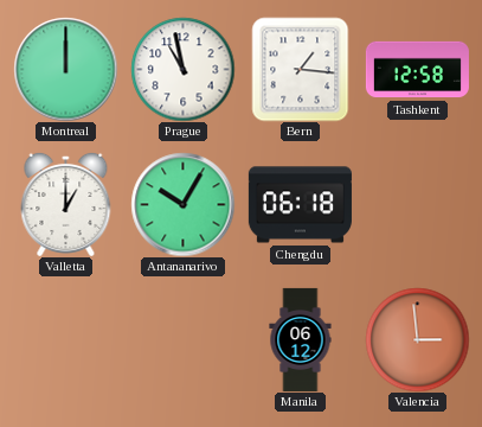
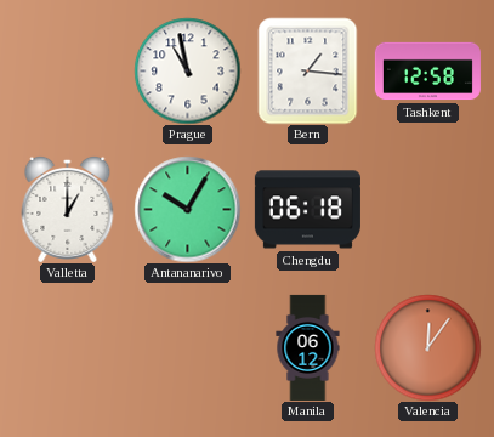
Montreal: 12:00 -> none (65, 69)
Valencia: 2:59 -> 12:06 (427, 347)
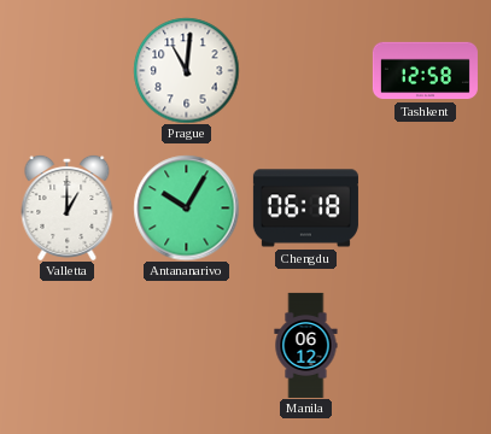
Prague: 10:58 -> 11:01 (186, 70)
Bern: 1:16 -> none (308, 70)
Valencia: 12:06 -> none (427, 347)
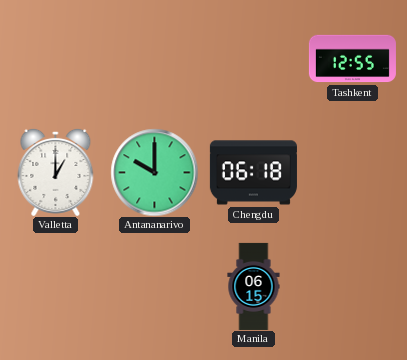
Prague: 11:01 -> none (186, 70)
Tashkent: 12:58 -> 12:55 (352, 59)
Antananarivo: 10:05 -> 10:00 (154, 172)
Manila: 06:12 -> 06:15 (254, 286)
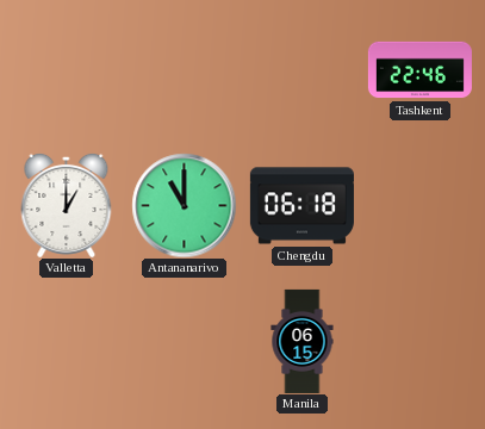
Tashkent: 12:55 -> 22:46 (419, 70)
Antananarivo: 10:00 -> 11:00 (184, 205)
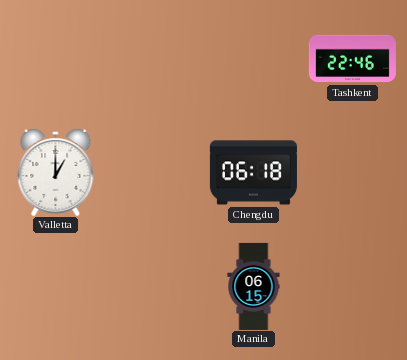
Antananarivo: 11:00 -> none (184, 205)
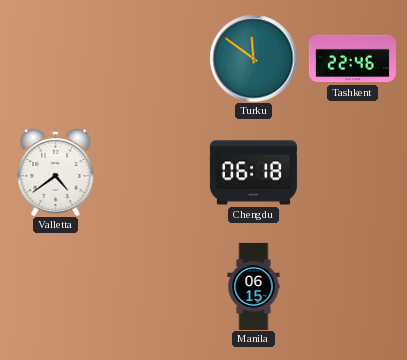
Turku: none -> 11:51 (253, 58)
Valletta: 1:00 -> 4:39 (56, 172)
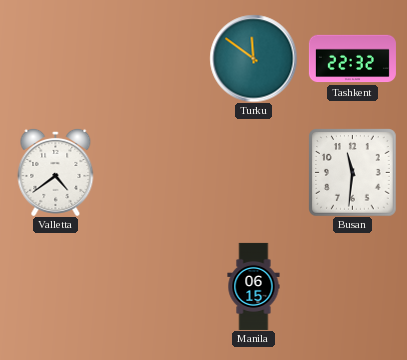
Tashkent: 22:46 -> 22:32 (352, 59)
Chengdu: 06:18 -> none (253, 173)
Busan: none -> 11:31 (353, 173)
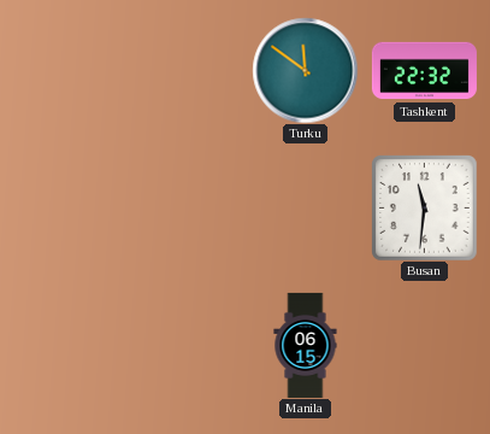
Valletta: 4:39 -> none (56, 172)
